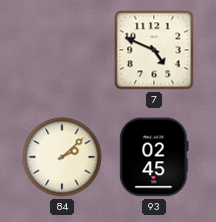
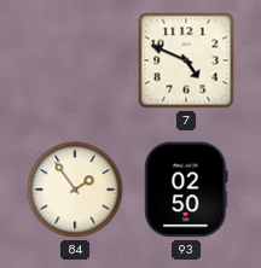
84: 2:08 -> 1:54 (75, 190)
93: 02:45 -> 02:50 (186, 190)
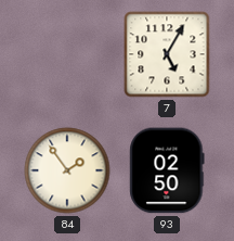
7: 4:49 -> 5:05 (167, 54)
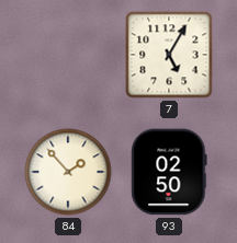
84: 1:54 -> 1:53 (68, 172)
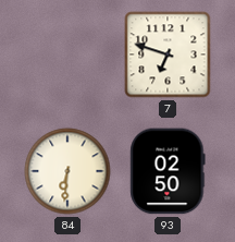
7: 5:05 -> 6:48 (168, 55)
84: 1:53 -> 6:31 (67, 171)
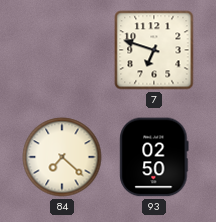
84: 6:31 -> 7:22 (62, 157)
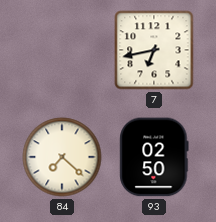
7: 6:48 -> 6:43 (154, 50)
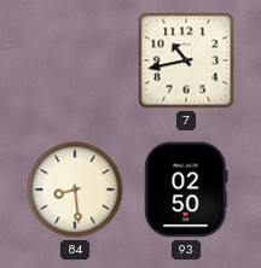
7: 6:43 -> 10:43 (186, 60)
84: 7:22 -> 8:29 (75, 190)
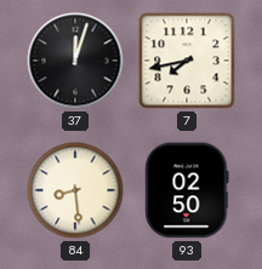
37: none -> 12:03 (75, 61)
7: 10:43 -> 7:43 (187, 61)
